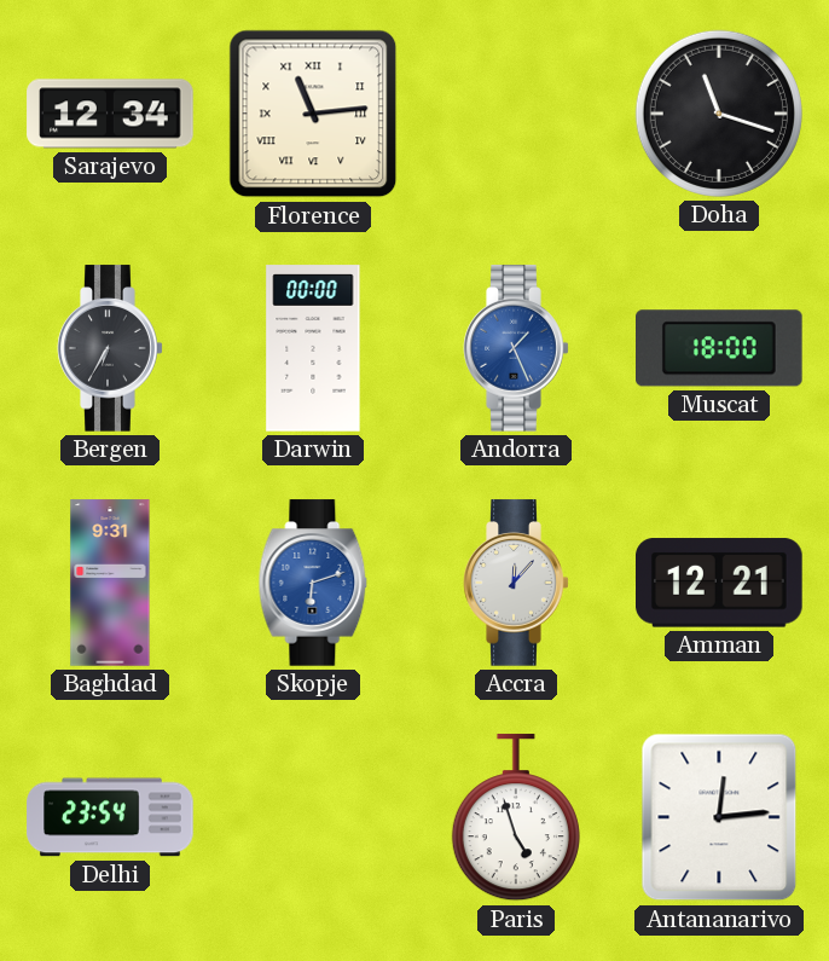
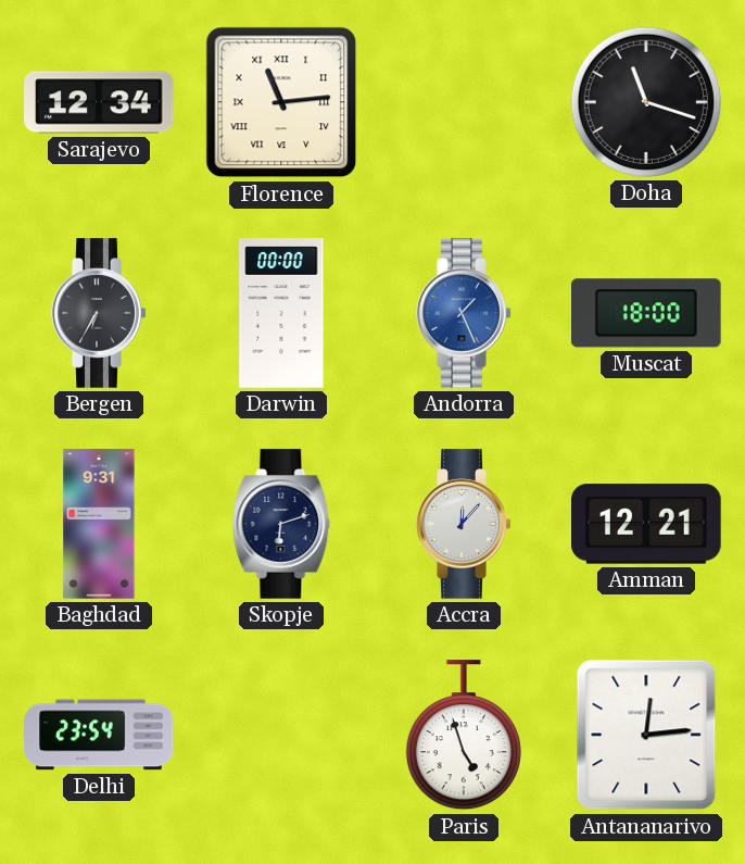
Skopje dial: blue -> navy (281, 524)
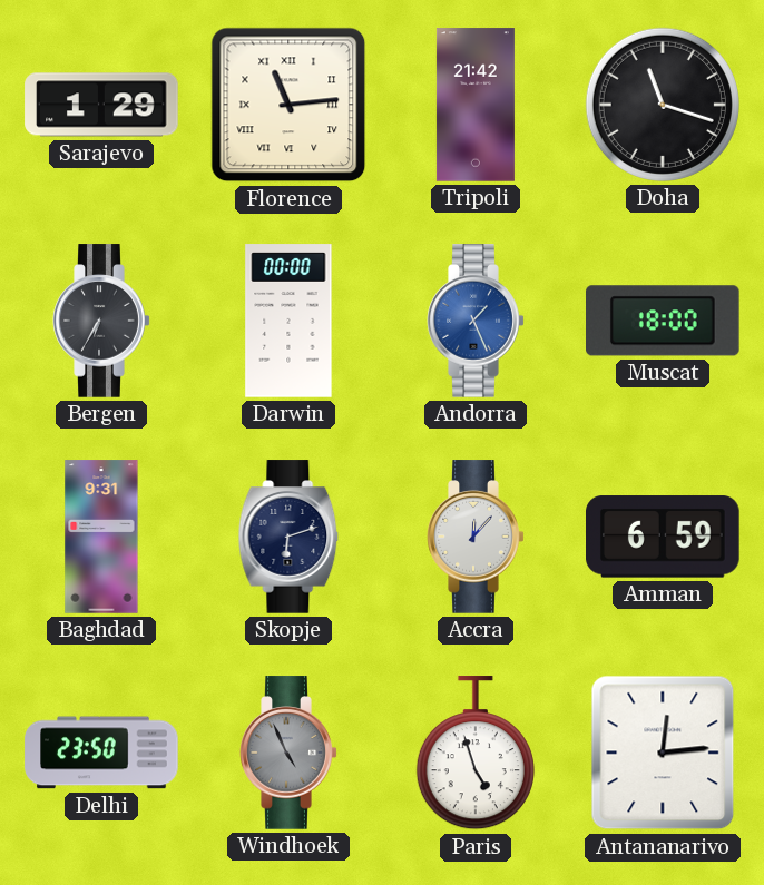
Sarajevo: 12:34 -> 1:29 (101, 105)
Tripoli: none -> 21:42 (476, 105)
Amman: 12:21 -> 6:59 (664, 537)
Delhi: 23:54 -> 23:50 (101, 753)
Windhoek: none -> 4:56 (288, 753)
